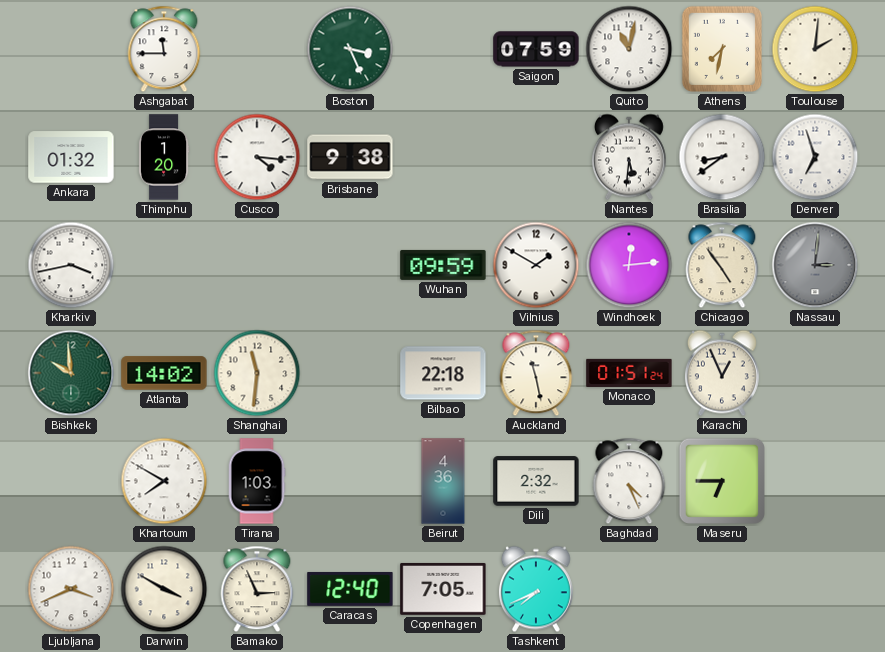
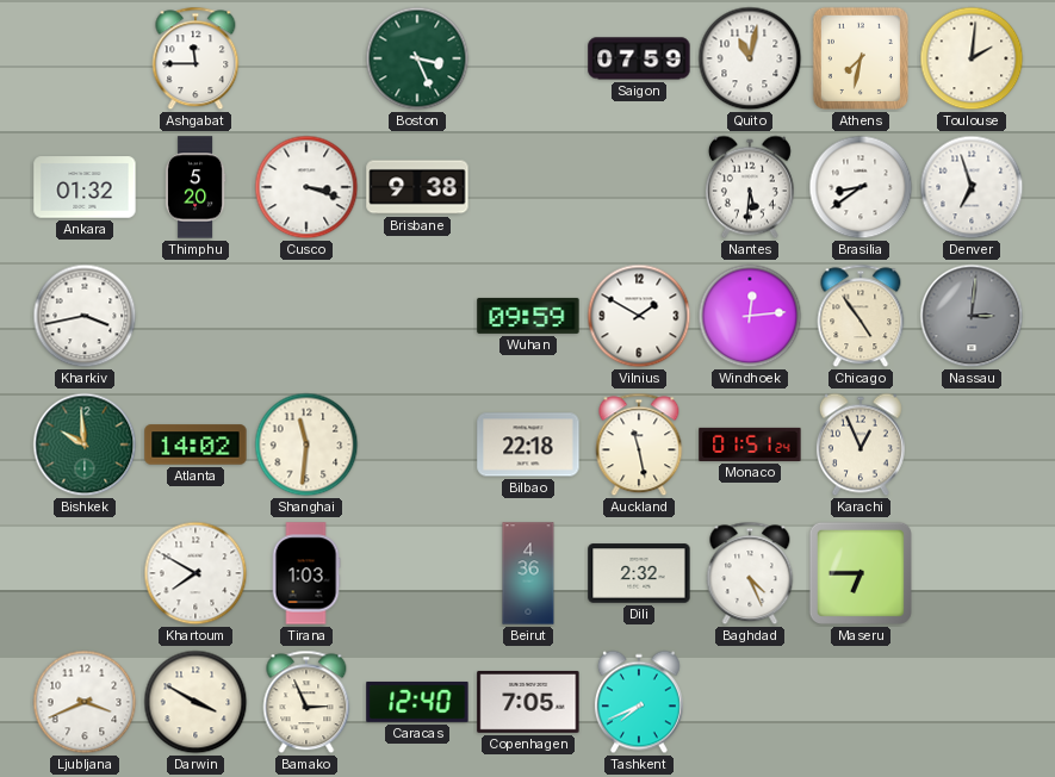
Thimphu: 1:20 -> 5:20 (196, 187)
Cusco: 4:16 -> 3:18 (306, 187)
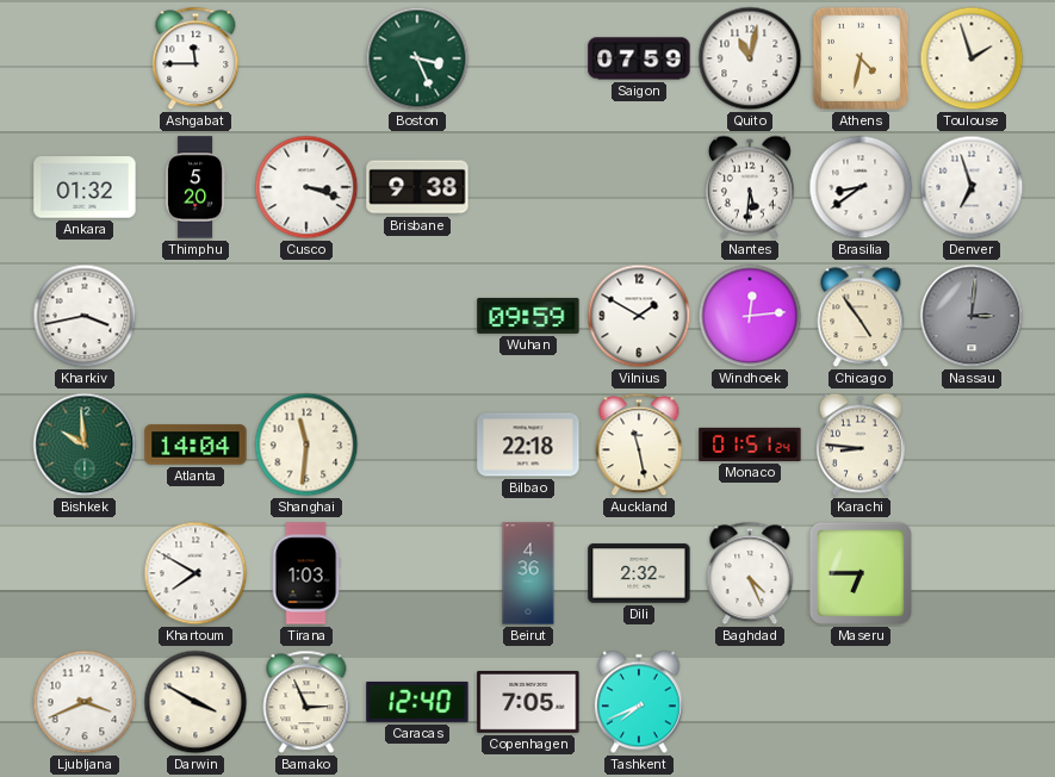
Athens: 7:32 -> 4:32 (861, 58)
Toulouse: 2:01 -> 1:57 (972, 58)
Atlanta: 14:02 -> 14:04 (196, 445)
Karachi: 12:56 -> 8:46 (861, 445)
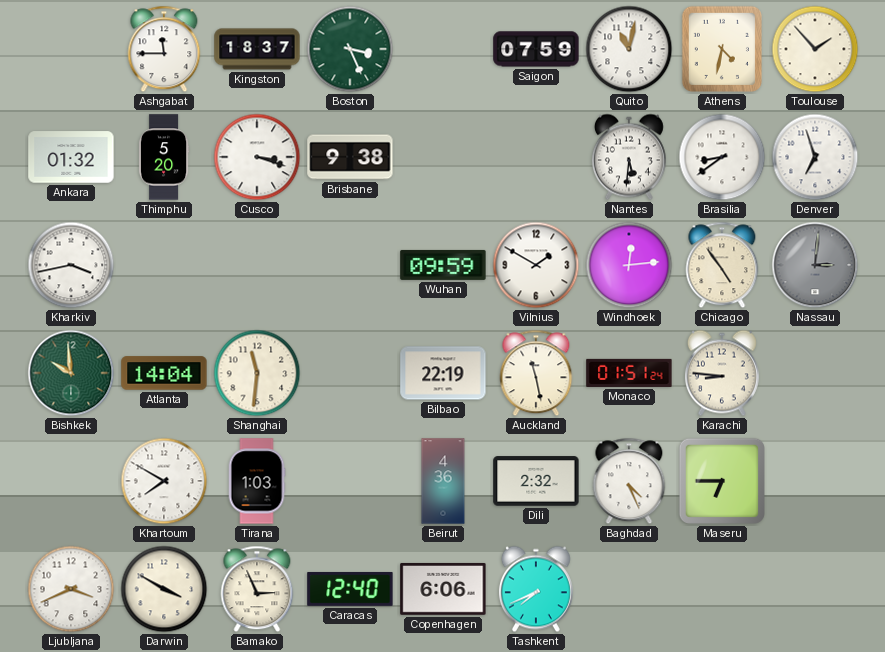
Kingston: none -> 18:37 (257, 49)
Toulouse: 1:57 -> 1:53 (815, 49)
Bilbao: 22:18 -> 22:19 (443, 373)
Copenhagen: 7:05 -> 6:06 (443, 589)
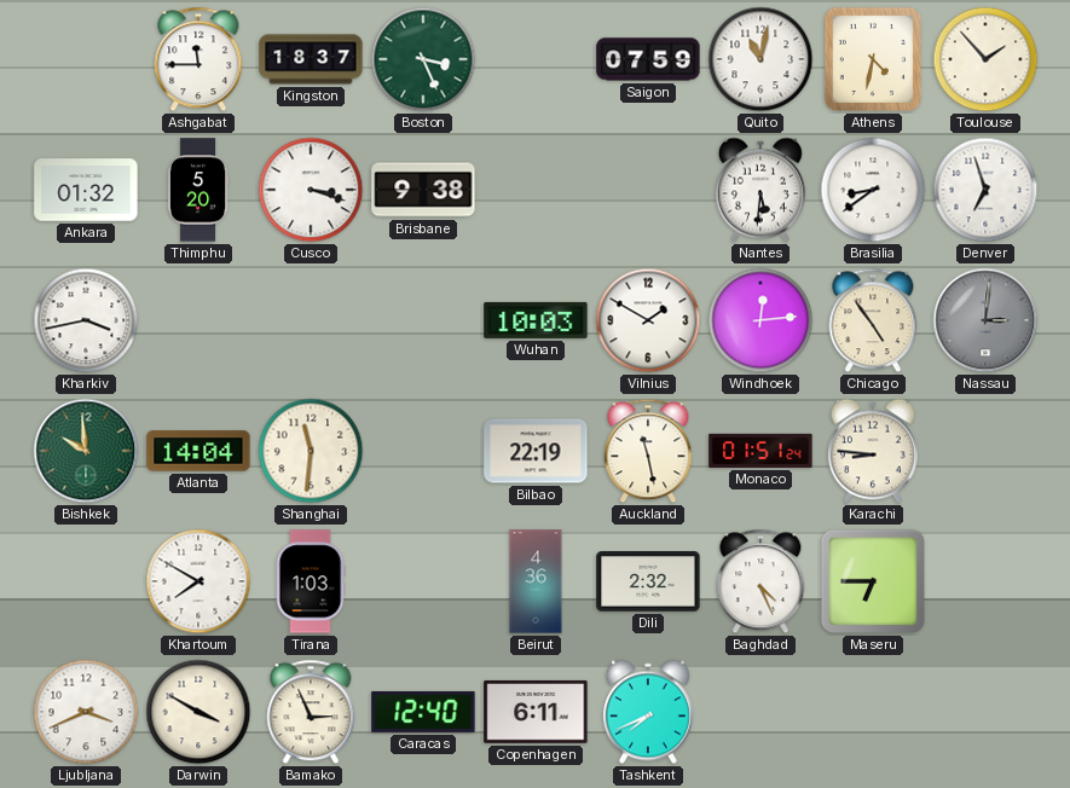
Wuhan: 09:59 -> 10:03 (536, 320)
Copenhagen: 6:06 -> 6:11 (536, 712)
